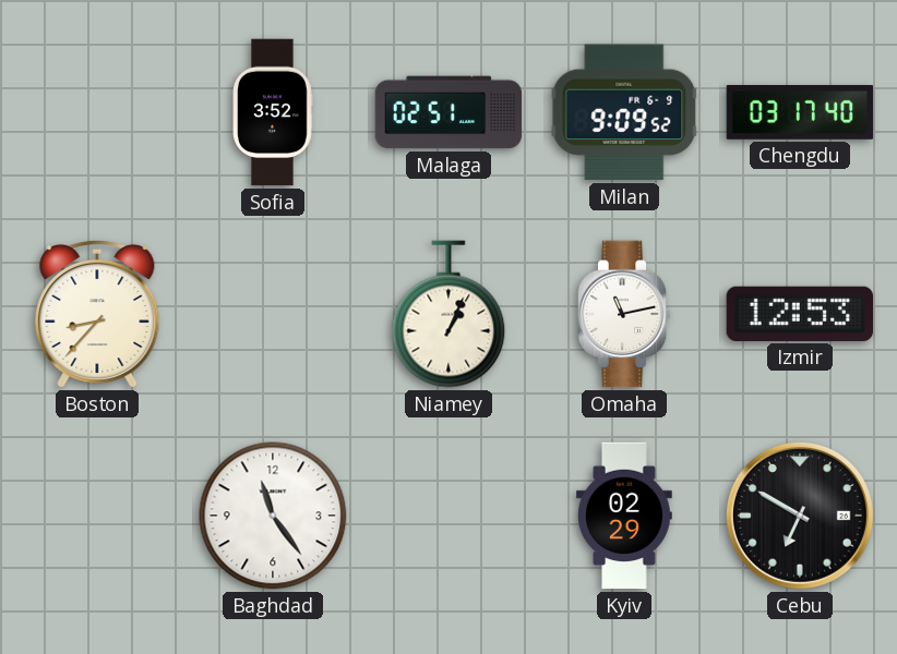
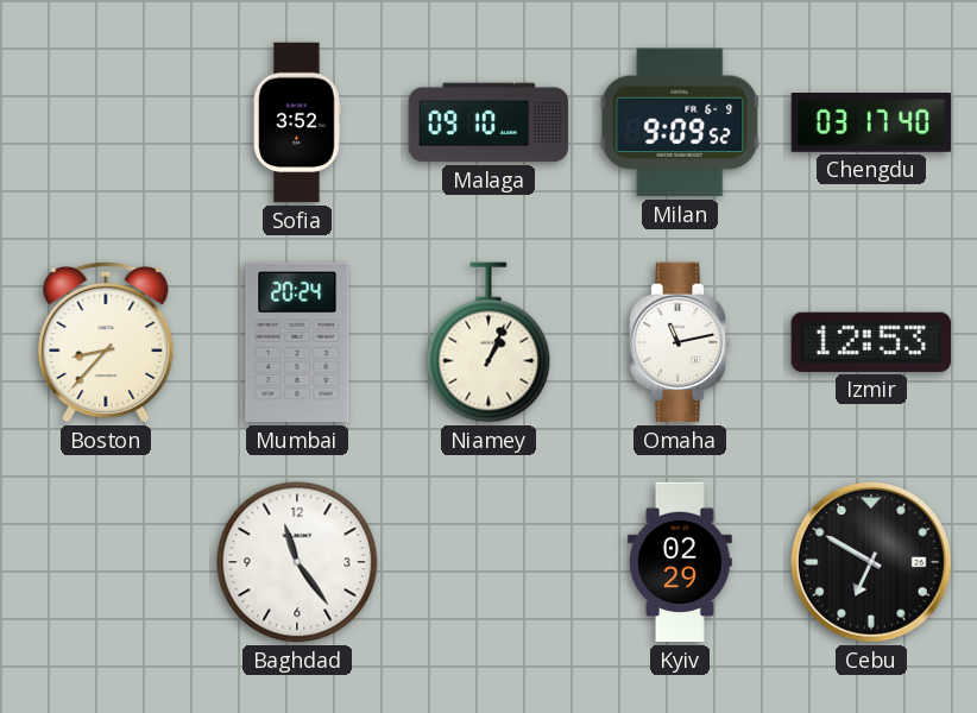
Malaga: 02:51 -> 09:10 (488, 122)
Mumbai: none -> 20:24 (297, 342)
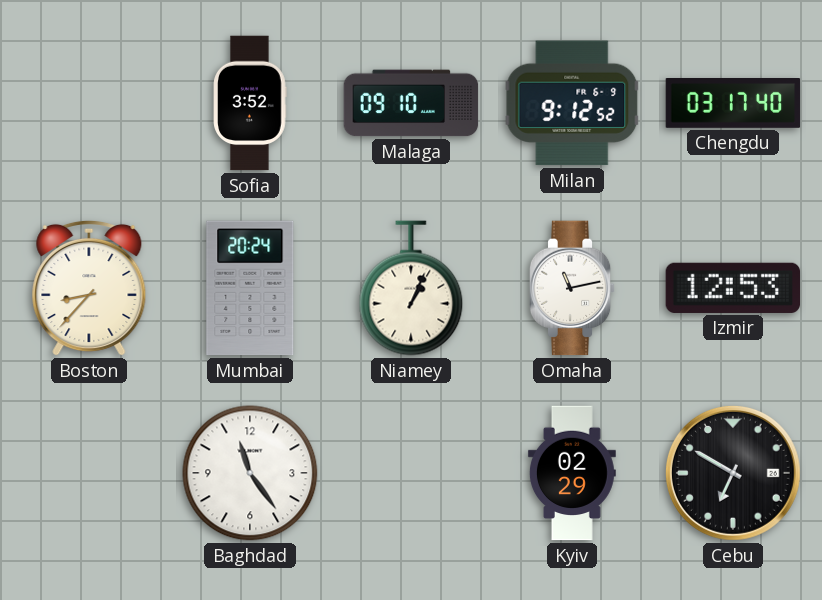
Milan: 9:09 -> 9:12 (572, 103)
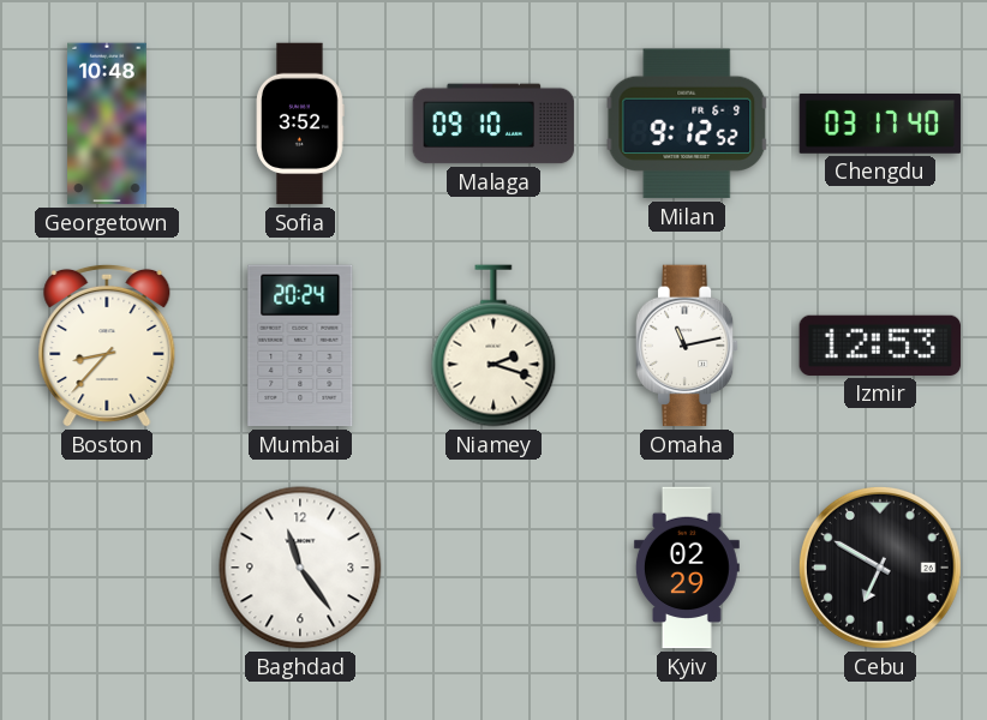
Georgetown: none -> 10:48 (107, 124)
Niamey: 1:04 -> 2:18 (493, 346)
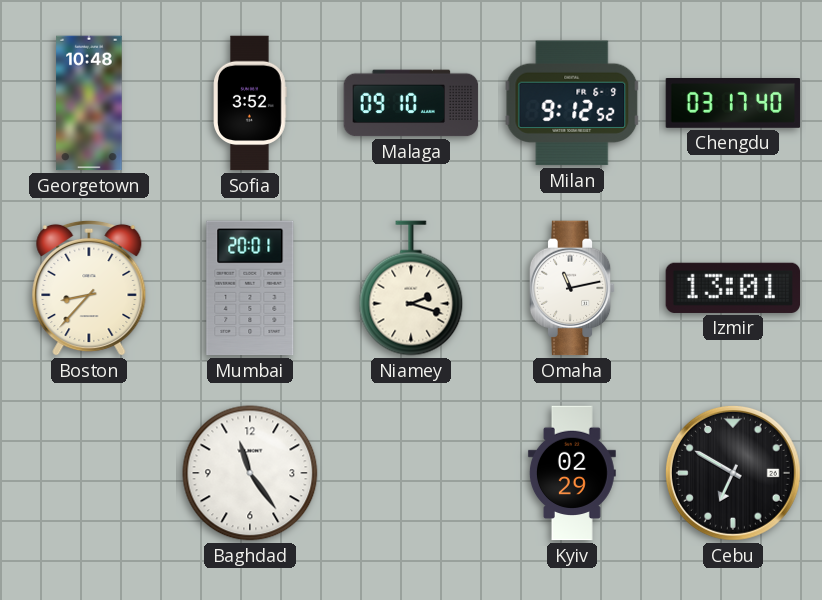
Mumbai: 20:24 -> 20:01 (250, 288)
Izmir: 12:53 -> 13:01 (733, 288)
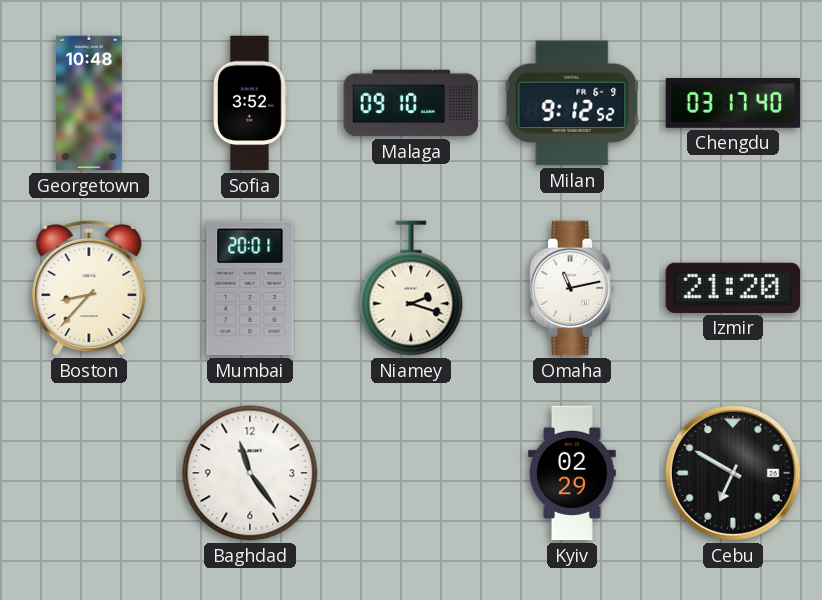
Izmir: 13:01 -> 21:20 (733, 288)
